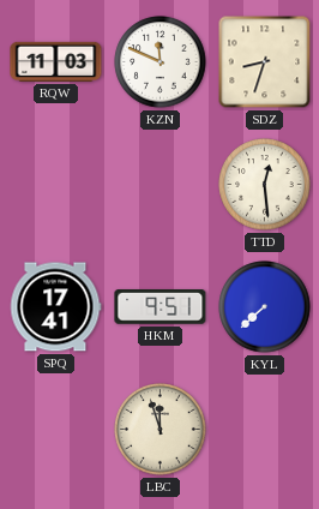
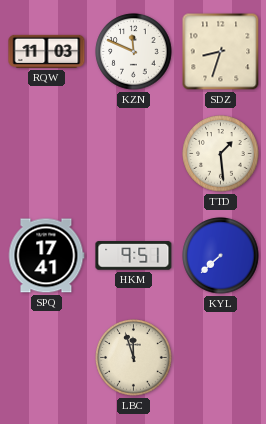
TTD: 12:29 -> 1:29 (221, 154)
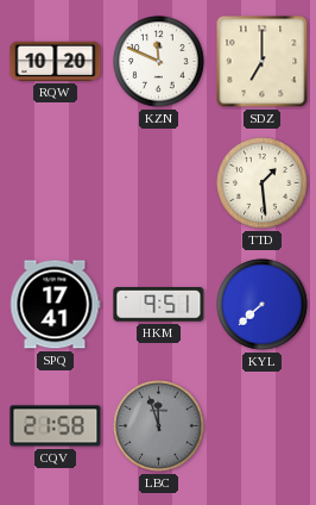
RQW: 11:03 -> 10:20 (56, 61)
SDZ: 8:33 -> 7:00 (263, 62)
CQV: none -> 21:58 (56, 426)
LBC dial: cream -> grey (159, 426)
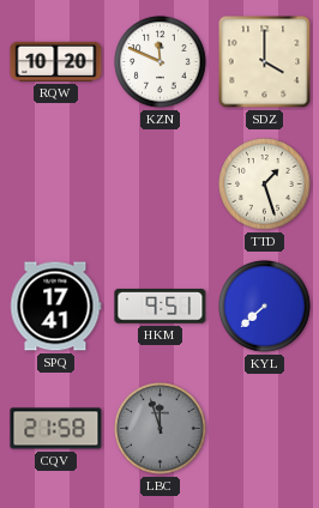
SDZ: 7:00 -> 4:00 (265, 62)
TTD: 1:29 -> 1:27 (265, 185)
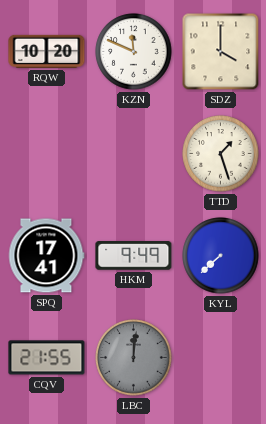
HKM: 9:51 -> 9:49 (134, 256)
CQV: 21:58 -> 21:55 (47, 358)
LBC: 11:57 -> 12:01 (134, 358)
